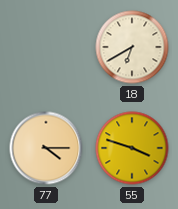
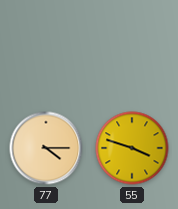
18: 6:40 -> none (132, 47)
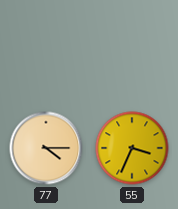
55: 3:48 -> 3:34 (132, 148)
